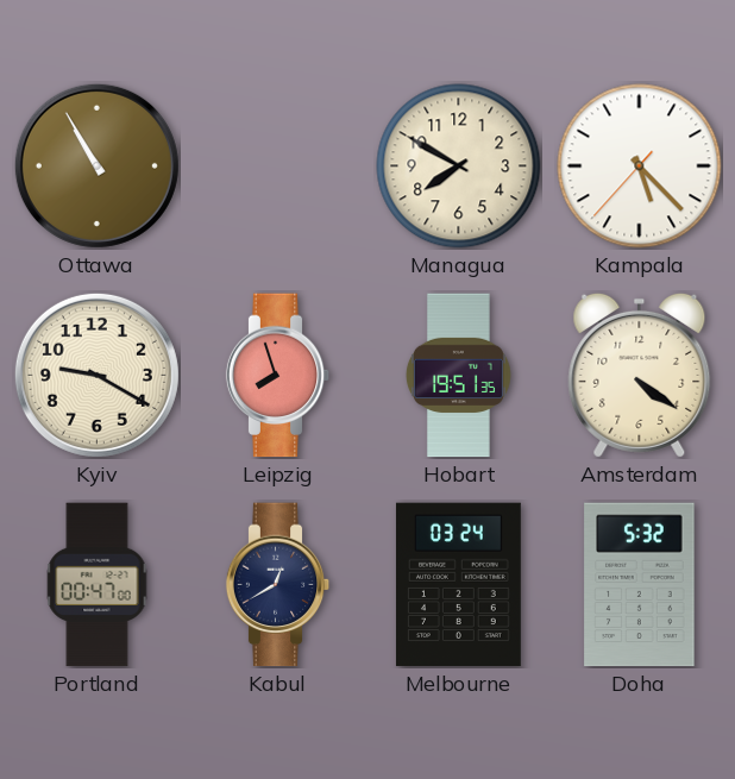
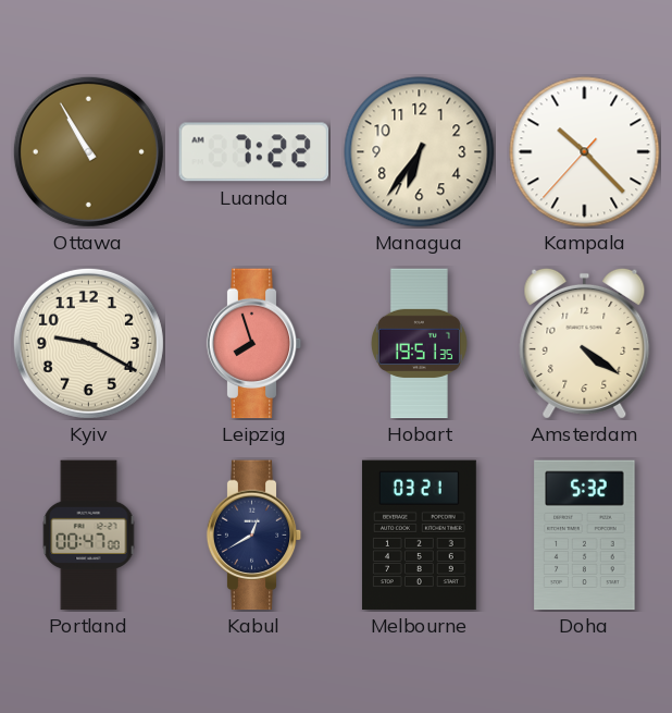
Luanda: none -> 7:22 (254, 152)
Managua: 7:50 -> 6:36 (420, 152)
Kampala: 5:22 -> 10:22 (585, 152)
Melbourne: 03:24 -> 03:21 (419, 536)
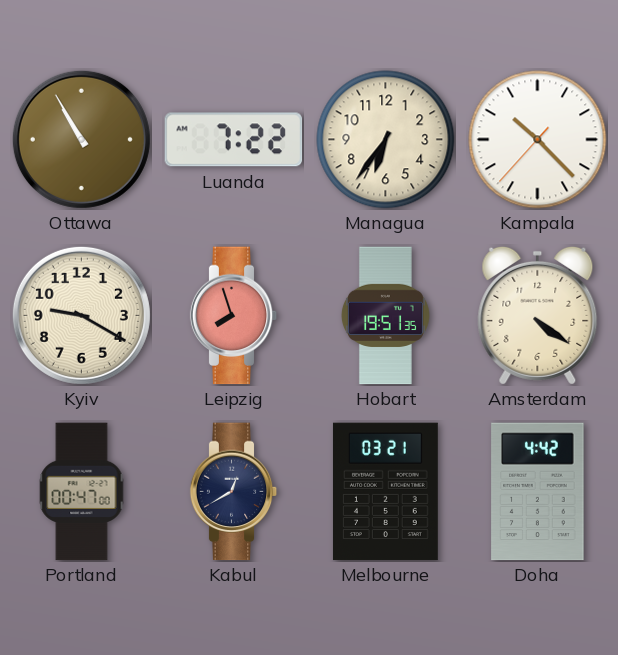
Doha: 5:32 -> 4:42 (538, 492)
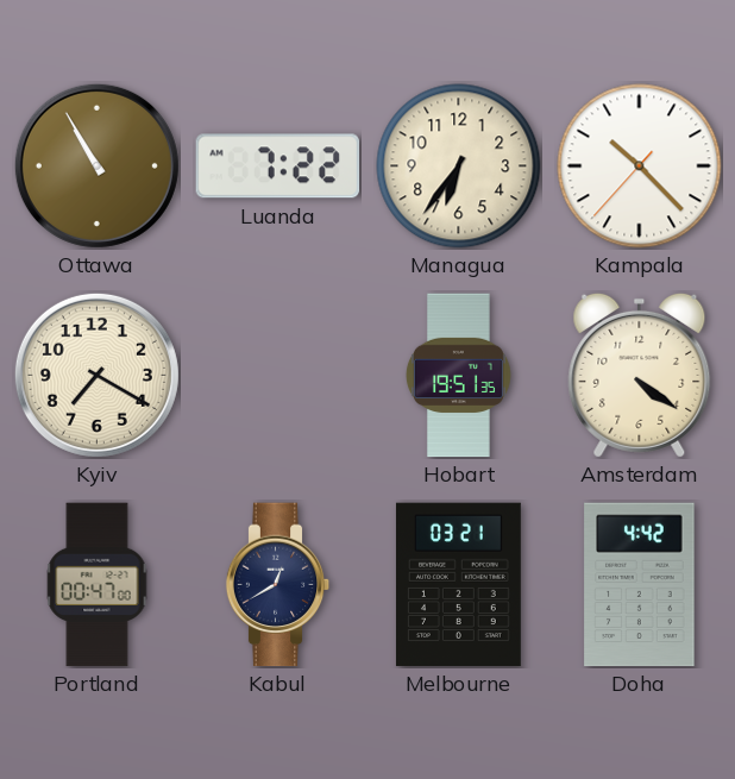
Kyiv: 9:20 -> 7:20 (96, 375)
Leipzig: 7:57 -> none (234, 316)
